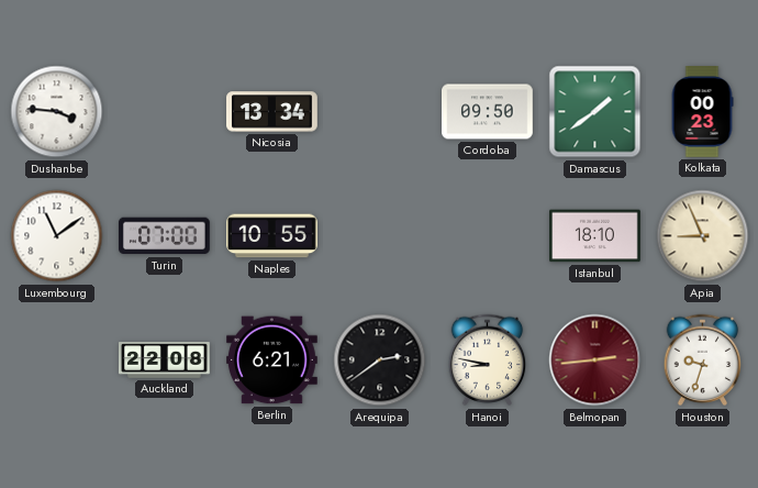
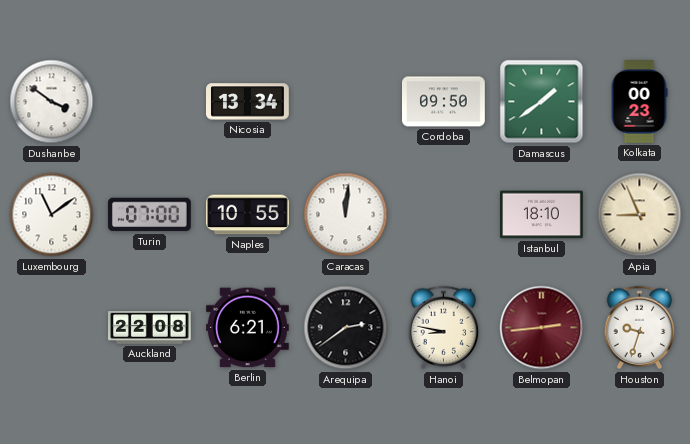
Dushanbe: 3:46 -> 3:51 (52, 102)
Caracas: none -> 12:01 (346, 215)
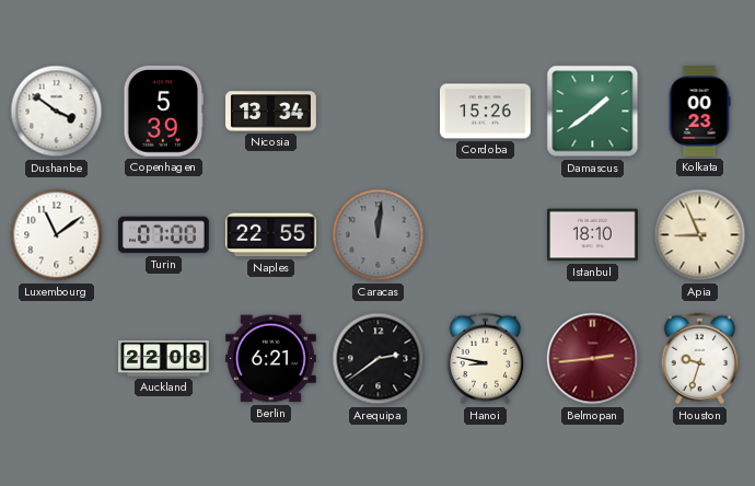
Copenhagen: none -> 5:39 (163, 112)
Cordoba: 09:50 -> 15:26 (486, 112)
Naples: 10:55 -> 22:55 (271, 235)
Caracas dial: white -> grey (379, 235)
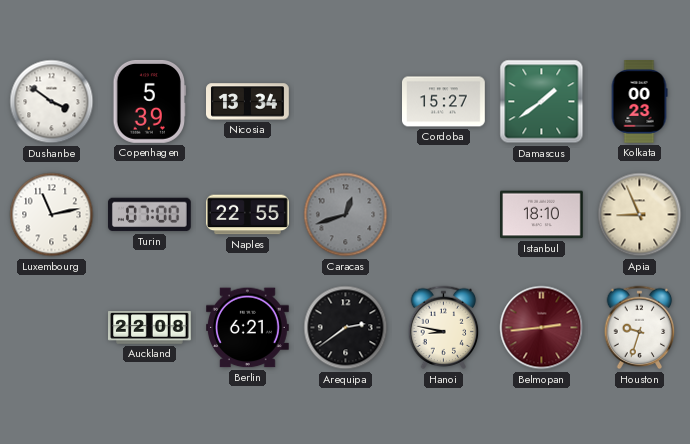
Cordoba: 15:26 -> 15:27 (444, 102)
Luxembourg: 11:09 -> 11:13 (52, 215)
Caracas: 12:01 -> 12:42 (346, 215)
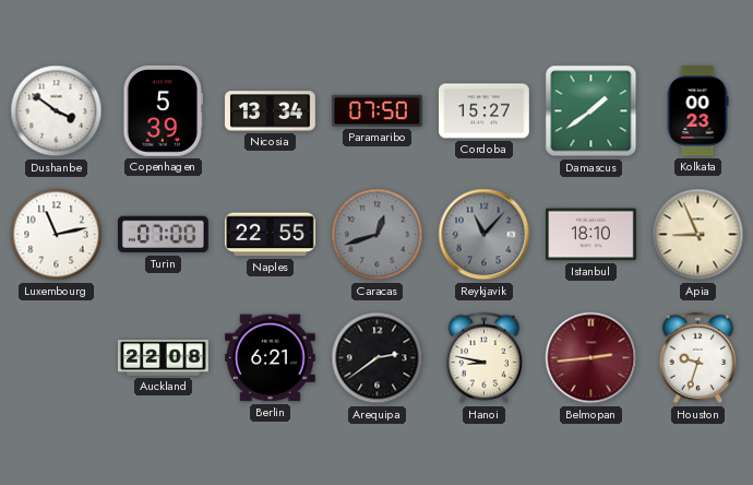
Paramaribo: none -> 07:50 (378, 110)
Reykjavik: none -> 11:07 (485, 235)
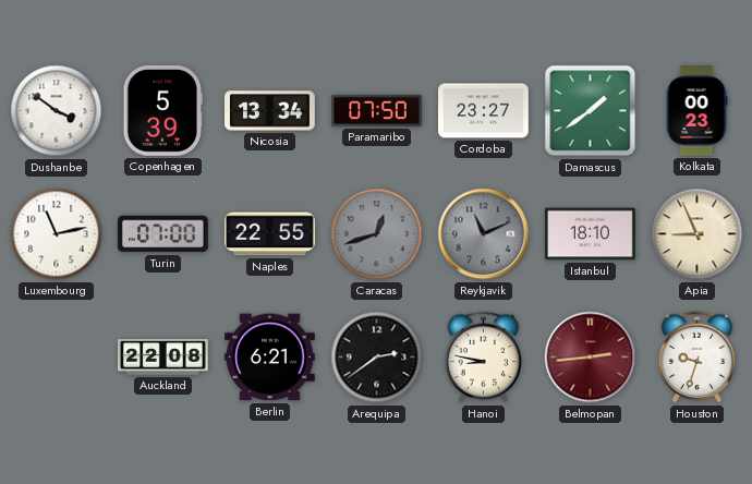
Cordoba: 15:27 -> 23:27 (484, 111)
Reykjavik: 11:07 -> 11:11 (484, 234)
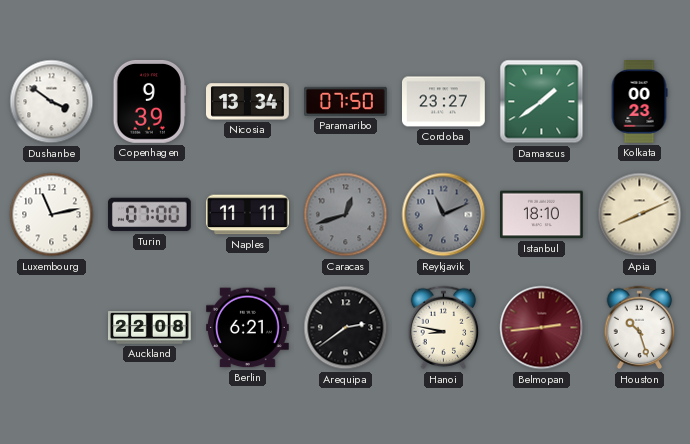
Copenhagen: 5:39 -> 9:39 (149, 102)
Naples: 22:55 -> 11:11 (248, 215)
Apia: 8:56 -> 8:11 (640, 215)
Houston: 9:33 -> 10:27 (640, 328)
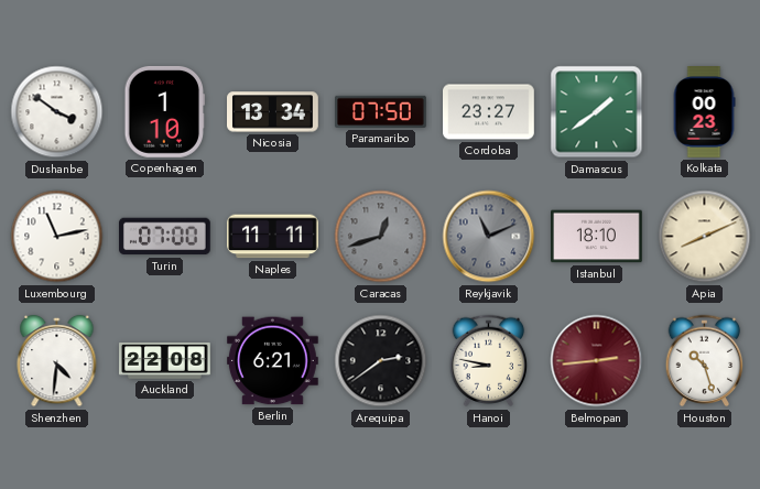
Copenhagen: 9:39 -> 1:10 (164, 112)
Shenzhen: none -> 4:31 (57, 361)
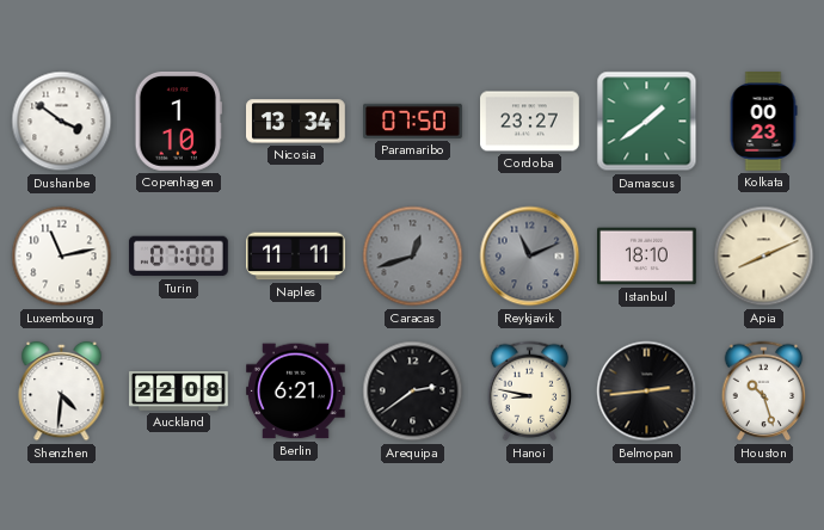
Belmopan dial: burgundy -> black (647, 392)
